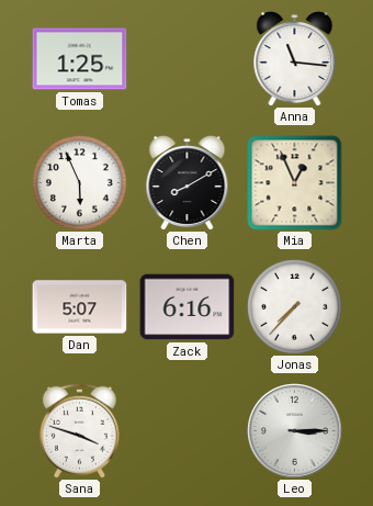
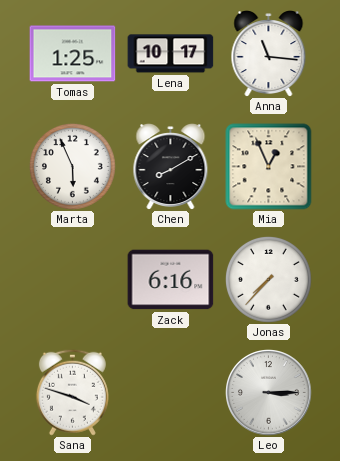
Lena: none -> 10:17 (171, 54)
Dan: 5:07 -> none (80, 307)
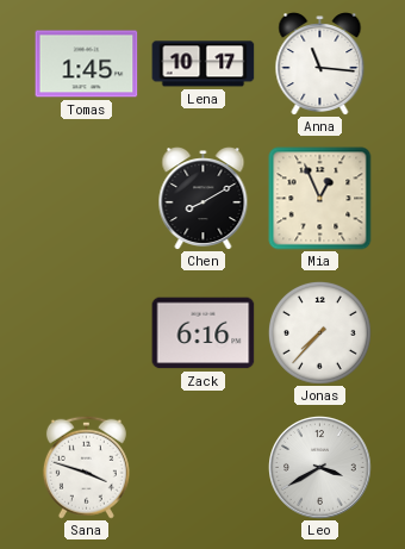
Tomas: 1:25 -> 1:45 (87, 64)
Marta: 5:56 -> none (72, 166)
Leo: 3:15 -> 3:40 (320, 468)
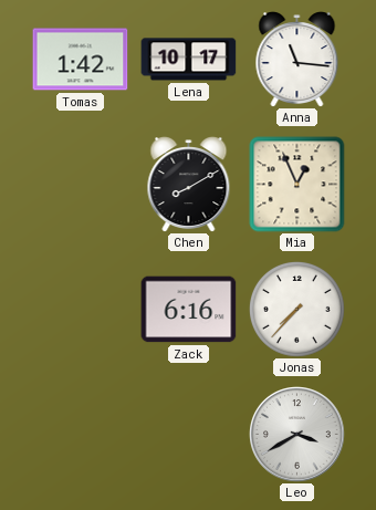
Tomas: 1:45 -> 1:42 (81, 60)
Sana: 3:48 -> none (86, 467)
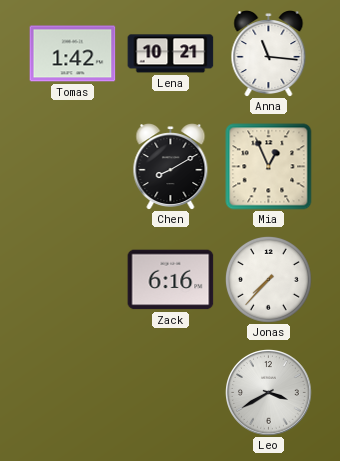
Lena: 10:17 -> 10:21 (171, 54)
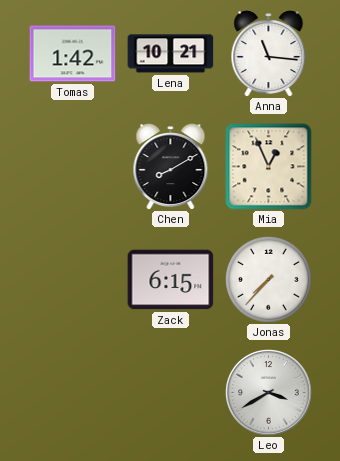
Zack: 6:16 -> 6:15 (171, 280)
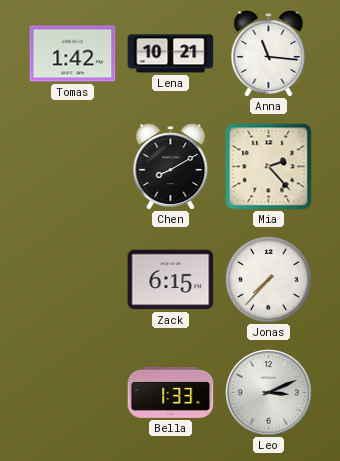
Mia: 12:56 -> 2:23 (269, 167)
Bella: none -> 1:33 (171, 392)
Leo: 3:40 -> 3:11 (269, 393)
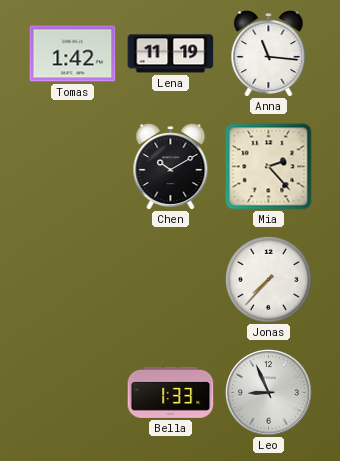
Lena: 10:21 -> 11:19 (171, 54)
Chen: 8:10 -> 10:10 (171, 167)
Zack: 6:15 -> none (171, 280)
Leo: 3:11 -> 8:56 (269, 393)
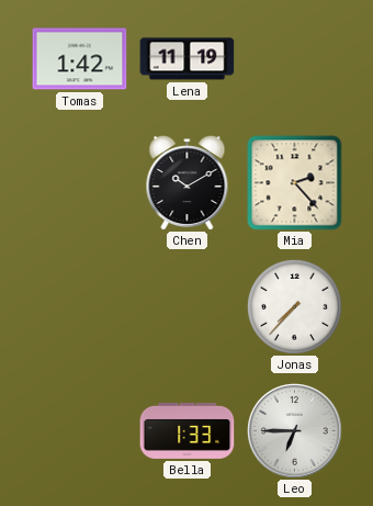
Anna: 11:16 -> none (269, 54)
Leo: 8:56 -> 6:45 (295, 431)
